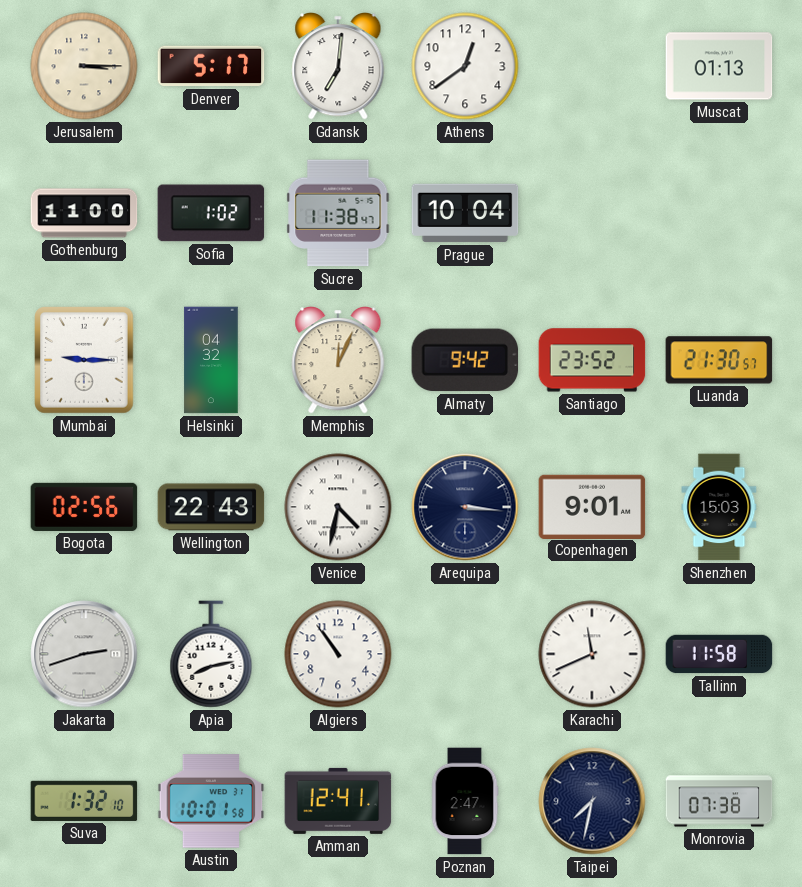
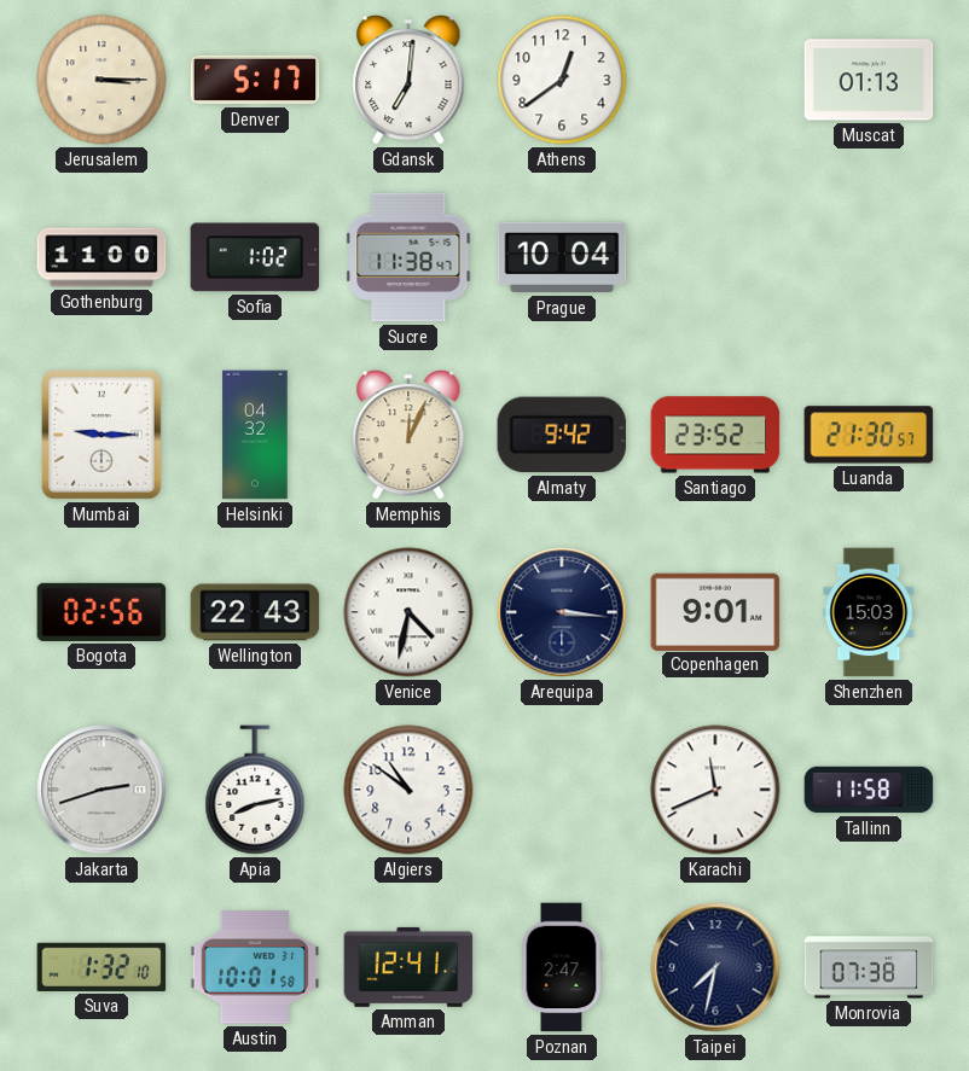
Algiers: 10:54 -> 10:51 (408, 790)
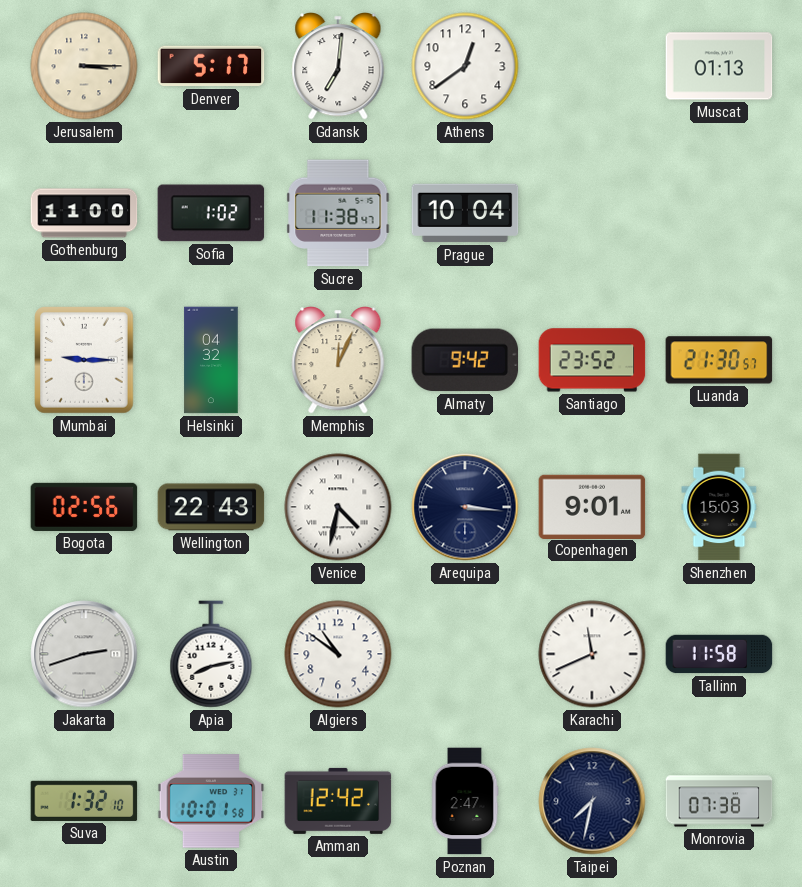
Amman: 12:41 -> 12:42 (338, 801)
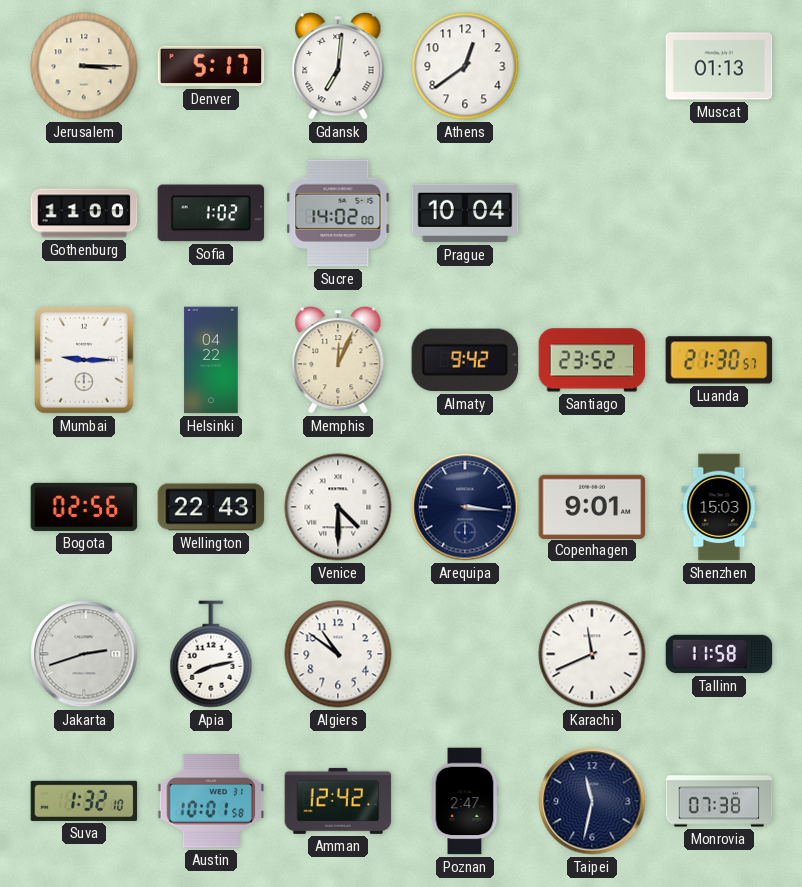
Sucre: 11:38 -> 14:02 (338, 213)
Helsinki: 04:32 -> 04:22 (211, 360)
Venice: 4:32 -> 4:30 (338, 507)
Taipei: 7:32 -> 11:32 (592, 801)
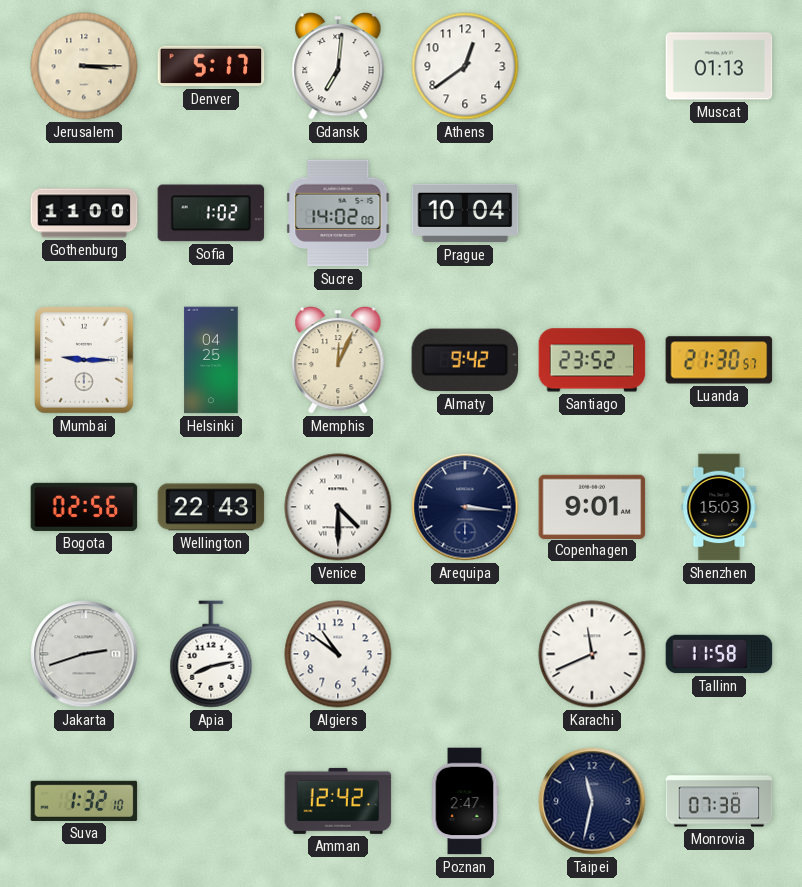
Helsinki: 04:22 -> 04:25 (211, 360)
Austin: 10:01 -> none (211, 801)
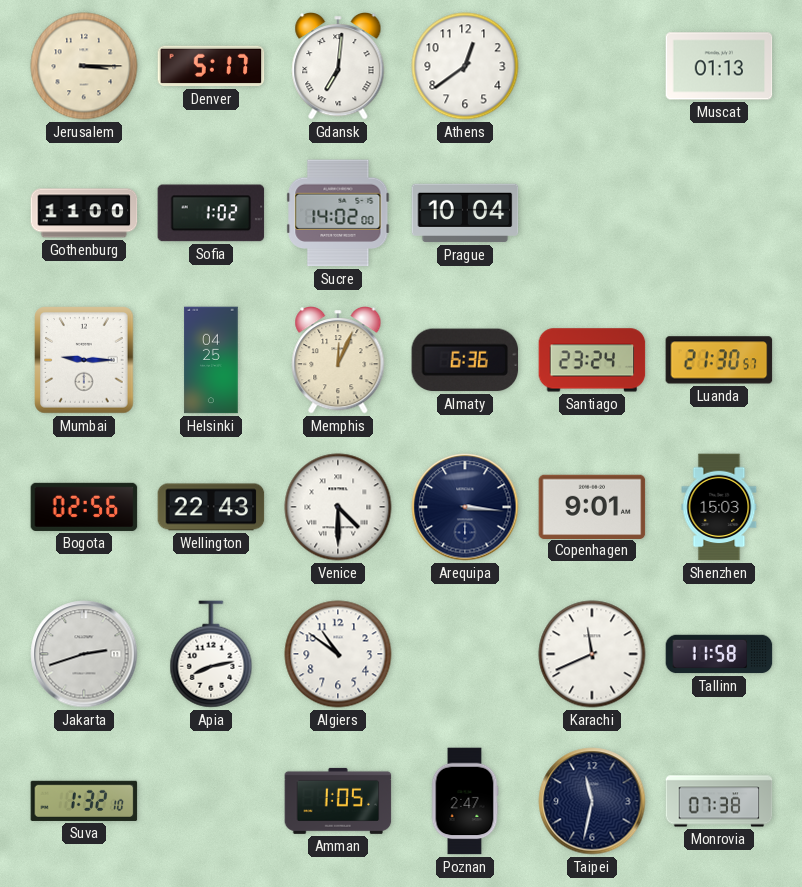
Almaty: 9:42 -> 6:36 (465, 360)
Santiago: 23:52 -> 23:24 (592, 360)
Amman: 12:42 -> 1:05 (338, 801)
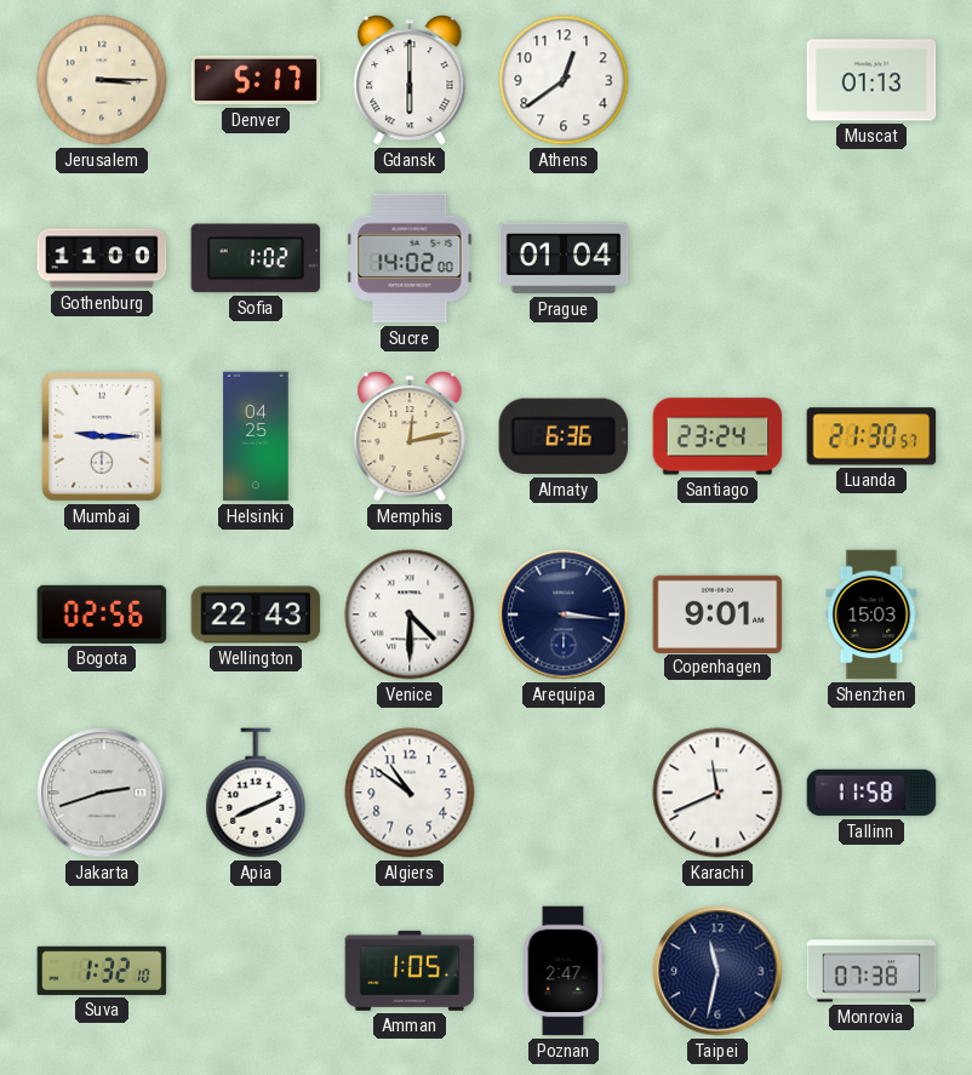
Gdansk: 7:01 -> 6:00 (410, 81)
Prague: 10:04 -> 01:04 (564, 258)
Memphis: 12:04 -> 12:13 (410, 438)
Apia: 8:13 -> 8:11 (256, 793)
